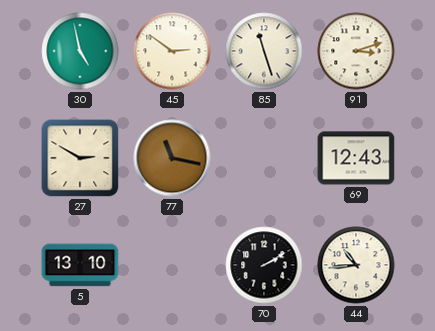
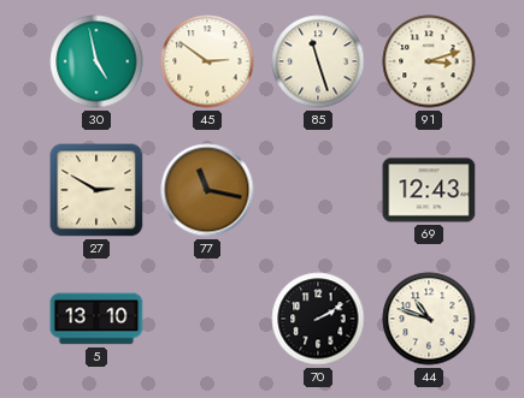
44: 10:44 -> 10:48 (429, 319)
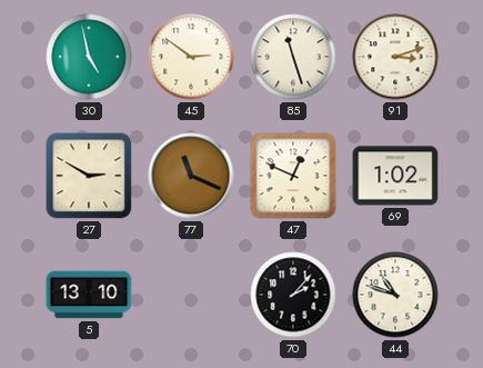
77: 11:17 -> 11:19 (191, 176)
47: none -> 12:49 (293, 176)
69: 12:43 -> 1:02 (395, 176)
70: 2:10 -> 2:07 (293, 295)
